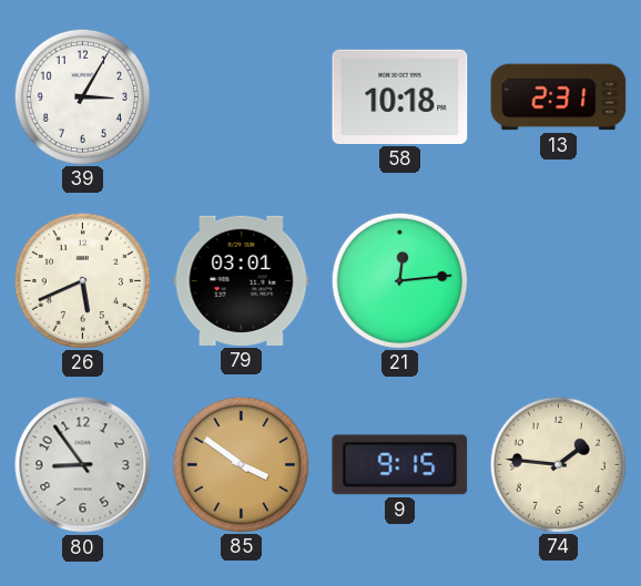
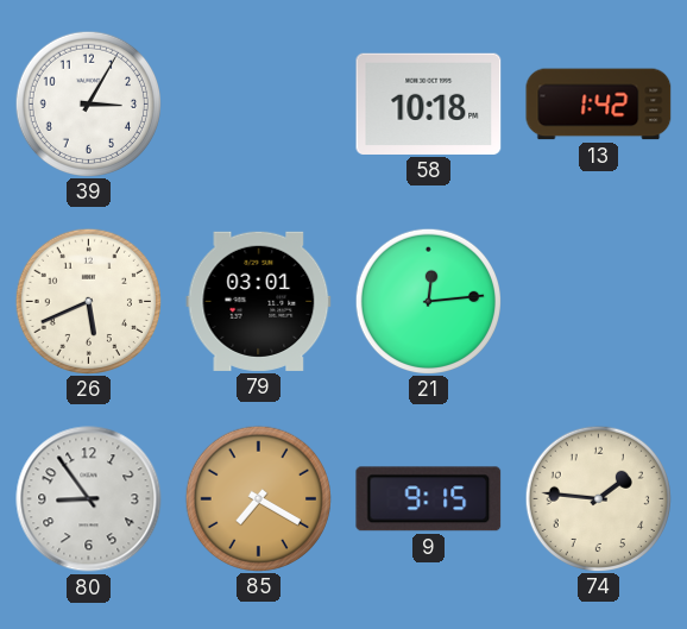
13: 2:31 -> 1:42 (599, 105)
85: 3:51 -> 7:20 (258, 498)
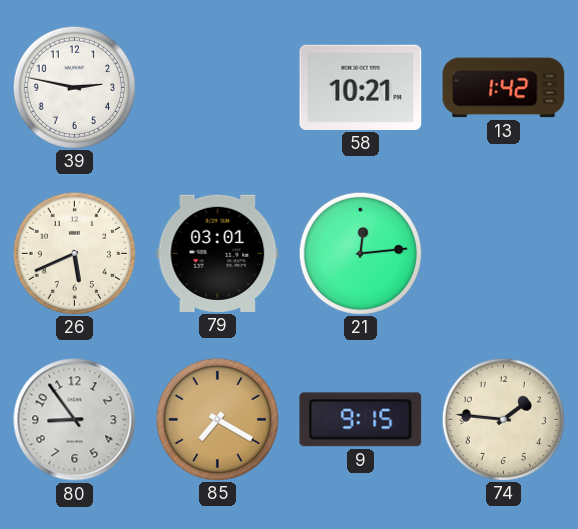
39: 3:05 -> 2:47 (74, 87)
58: 10:18 -> 10:21 (361, 87)
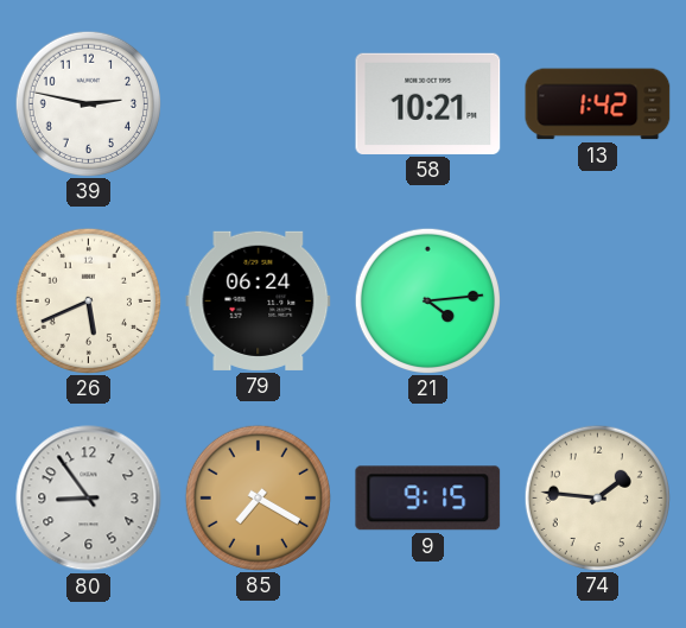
79: 03:01 -> 06:24 (259, 300)
21: 12:14 -> 4:14 (427, 300)
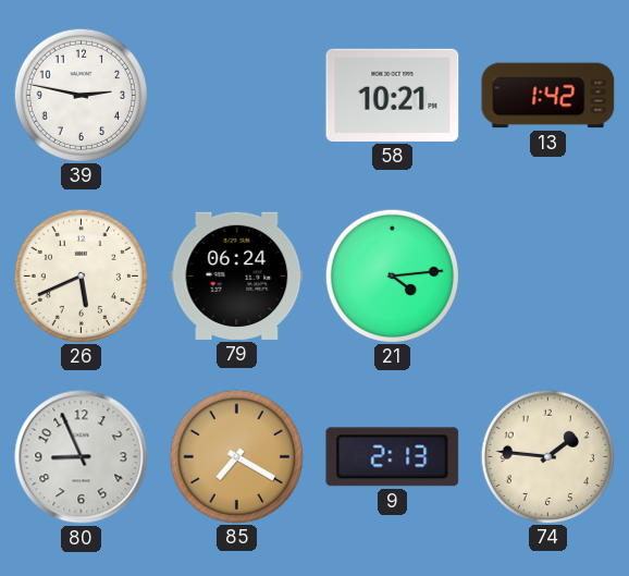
80: 8:54 -> 8:56 (82, 457)
9: 9:15 -> 2:13 (393, 457)
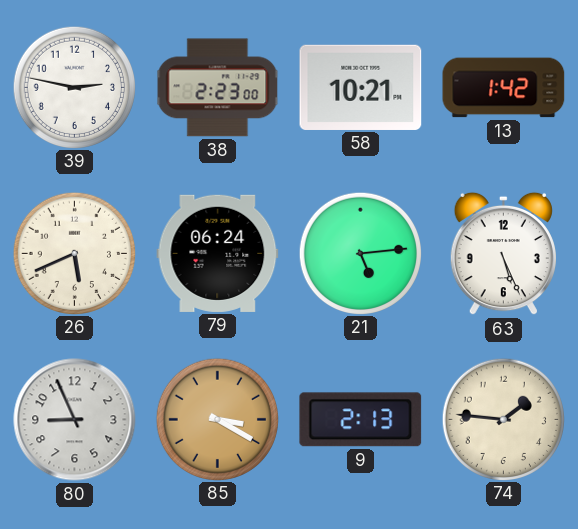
38: none -> 2:23 (218, 88)
21: 4:14 -> 5:14 (360, 253)
63: none -> 5:26 (503, 254)
85: 7:20 -> 3:20 (217, 419)
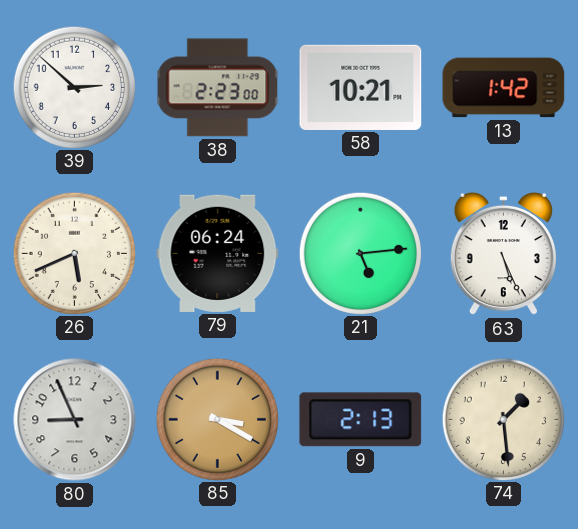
39: 2:47 -> 2:52 (74, 87)
74: 1:46 -> 1:29 (503, 419)
